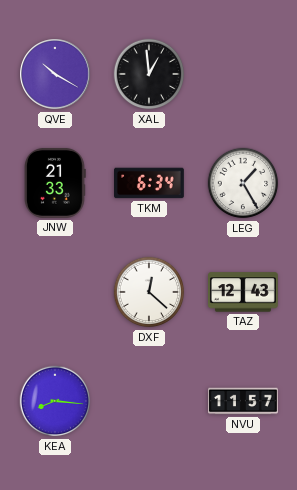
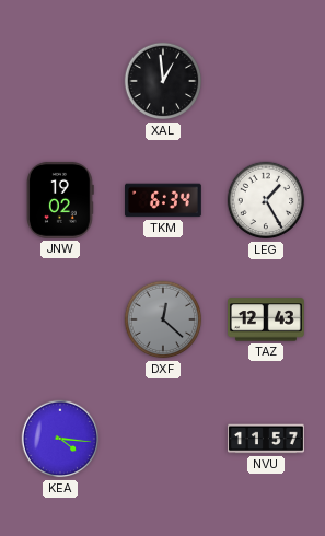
QVE: 10:20 -> none (55, 74)
JNW: 21:33 -> 19:02 (61, 200)
DXF dial: white -> grey (163, 319)
KEA: 8:16 -> 4:16 (60, 439)
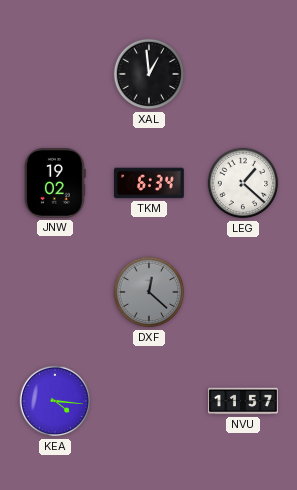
LEG: 1:25 -> 1:22 (243, 183)
TAZ: 12:43 -> none (267, 319)
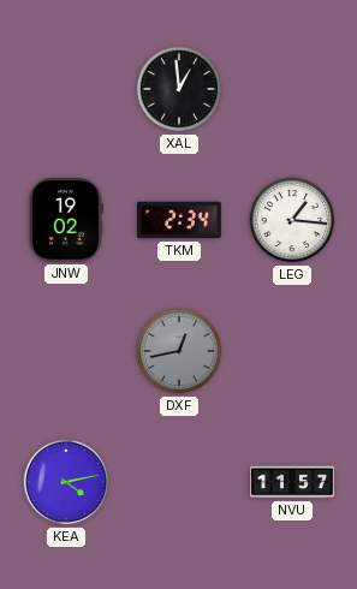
TKM: 6:34 -> 2:34 (180, 220)
LEG: 1:22 -> 1:16 (292, 220)
DXF: 12:22 -> 12:43 (179, 351)
KEA: 4:16 -> 4:13 (66, 482)
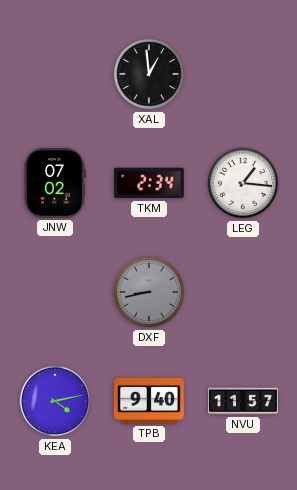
JNW: 19:02 -> 07:02 (56, 183)
DXF: 12:43 -> 8:43 (149, 292)
TPB: none -> 9:40 (149, 401)
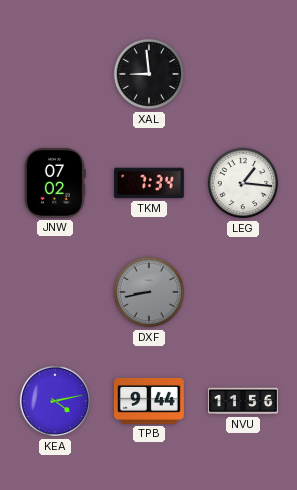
XAL: 12:59 -> 8:59 (149, 74)
TKM: 2:34 -> 7:34 (150, 183)
TPB: 9:40 -> 9:44 (149, 401)
NVU: 11:57 -> 11:56 (244, 401)
